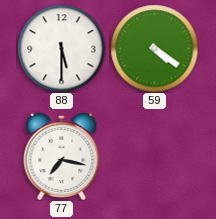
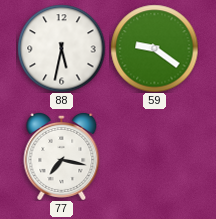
88: 5:30 -> 5:32 (61, 48)
59: 4:21 -> 9:21 (154, 48)
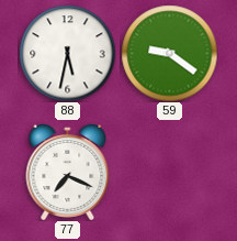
77: 7:17 -> 7:19 (68, 172)
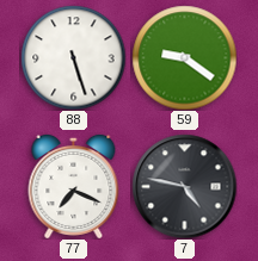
88: 5:32 -> 5:27 (73, 57)
7: none -> 4:47 (184, 186)
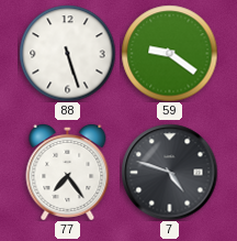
77: 7:19 -> 7:24 (68, 172)
7: 4:47 -> 4:48 (169, 172)
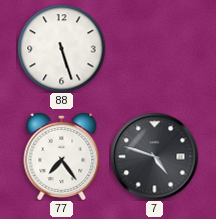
59: 9:21 -> none (169, 53)
